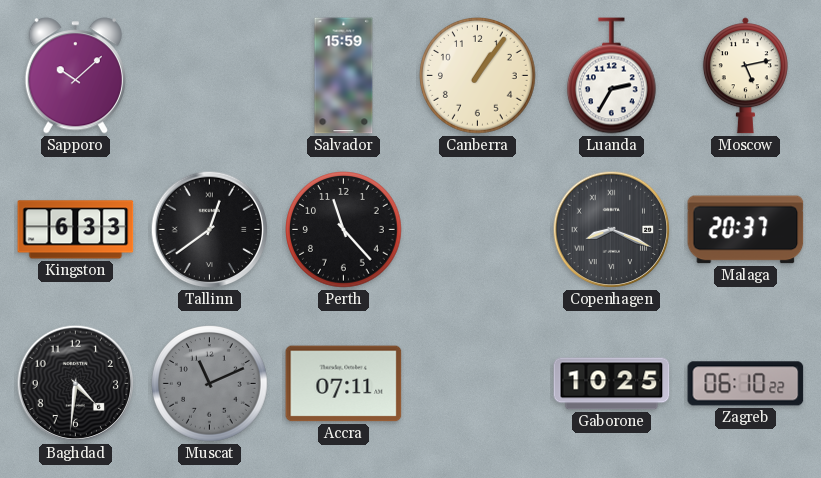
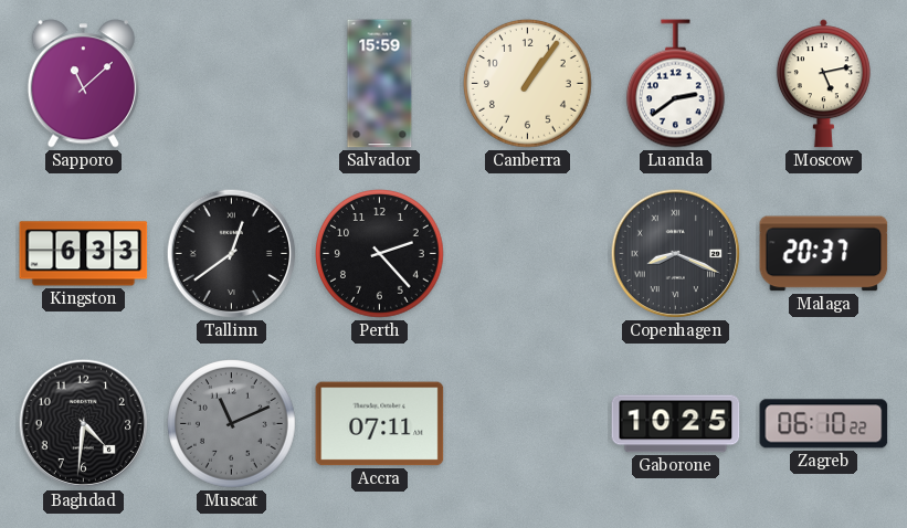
Sapporo: 10:08 -> 11:08 (83, 84)
Luanda: 2:35 -> 2:39 (675, 84)
Perth: 11:23 -> 2:23 (380, 254)
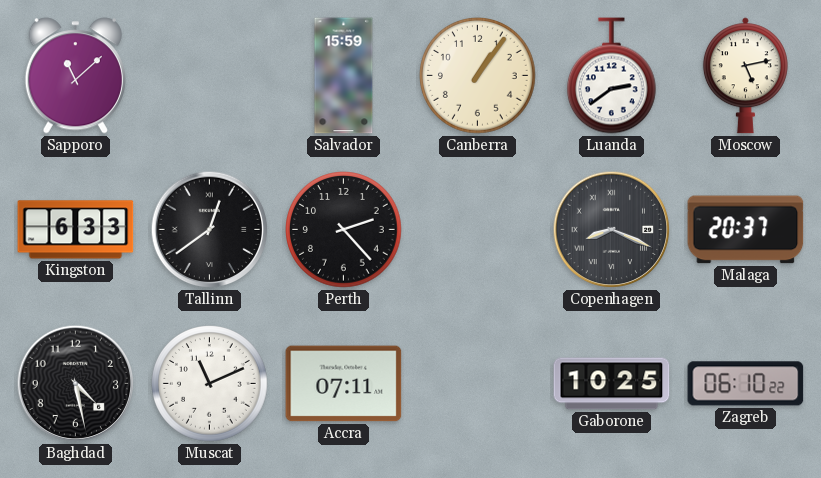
Baghdad: 4:31 -> 4:28 (76, 384)
Muscat dial: grey -> white (210, 384)
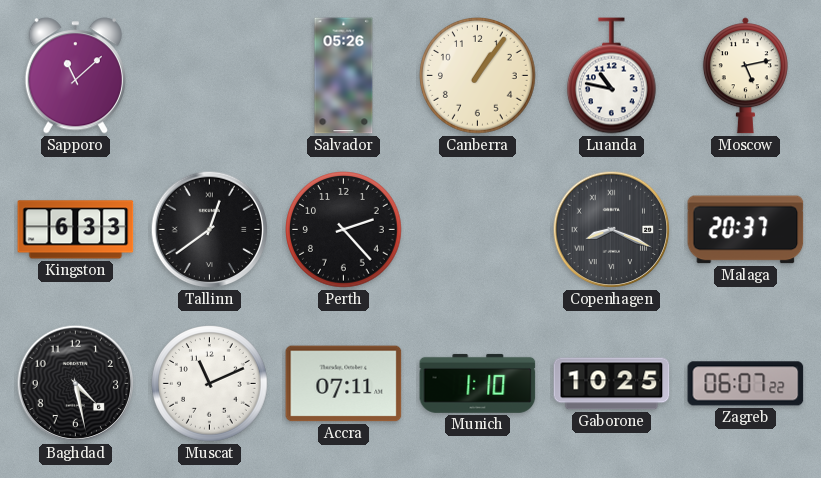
Salvador: 15:59 -> 05:26 (344, 76)
Luanda: 2:39 -> 10:47 (611, 76)
Munich: none -> 1:10 (478, 383)
Zagreb: 06:10 -> 06:07 (746, 384)
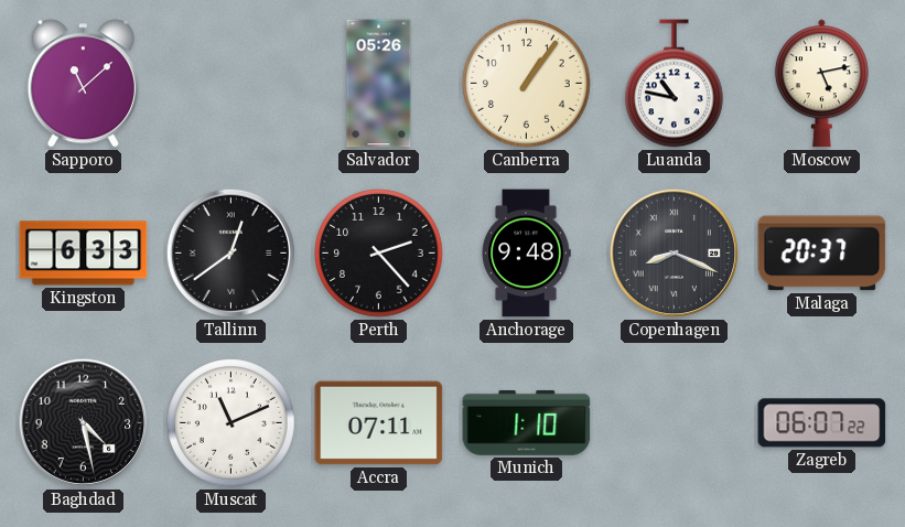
Anchorage: none -> 9:48 (526, 254)
Gaborone: 10:25 -> none (612, 384)
